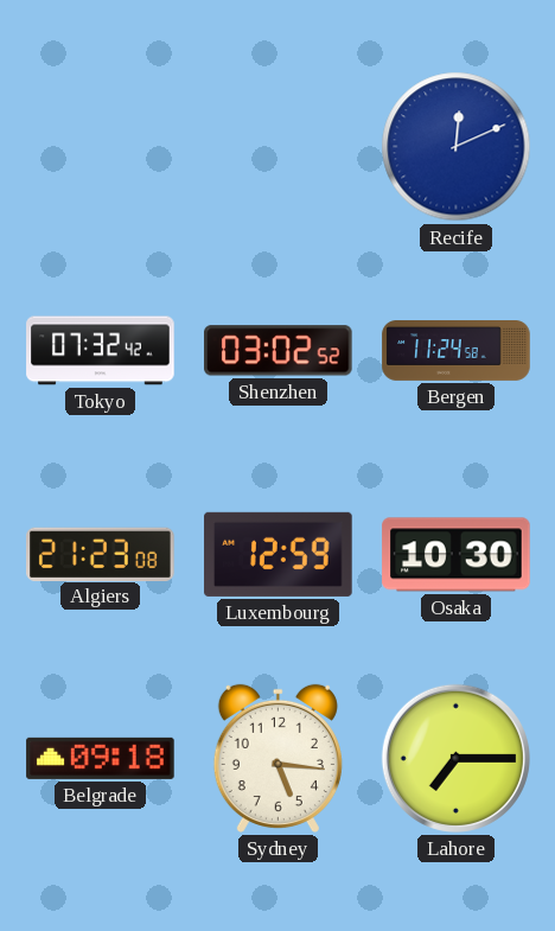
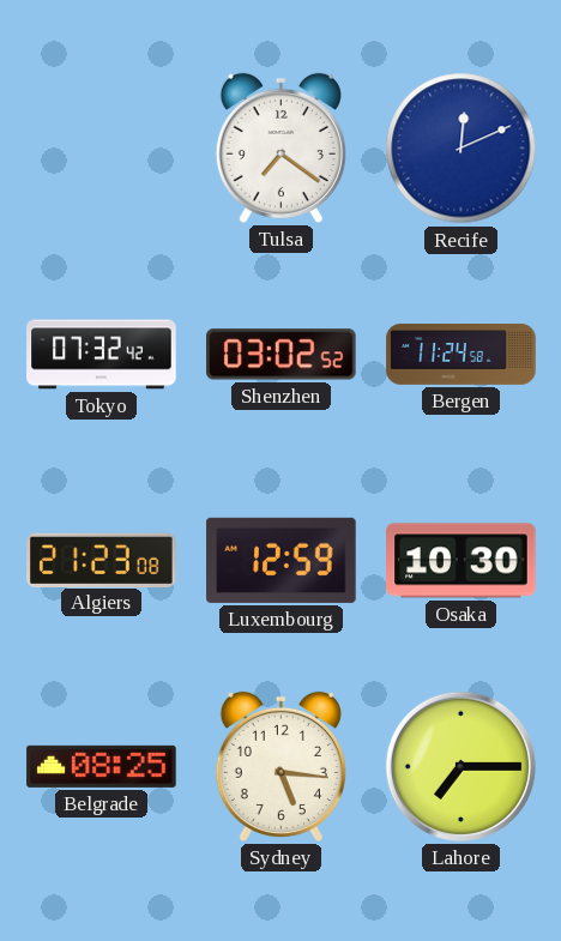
Tulsa: none -> 7:21 (280, 147)
Belgrade: 09:18 -> 08:25 (102, 766)
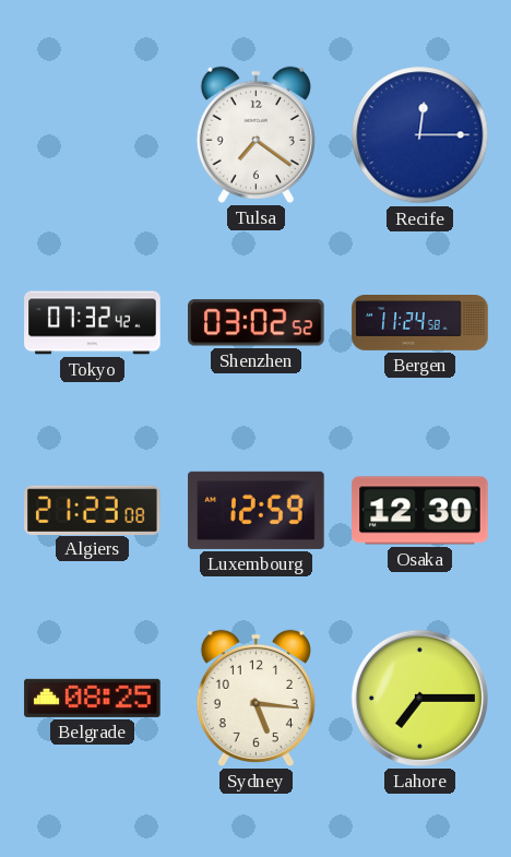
Recife: 12:11 -> 12:15 (420, 135)
Osaka: 10:30 -> 12:30 (420, 511)
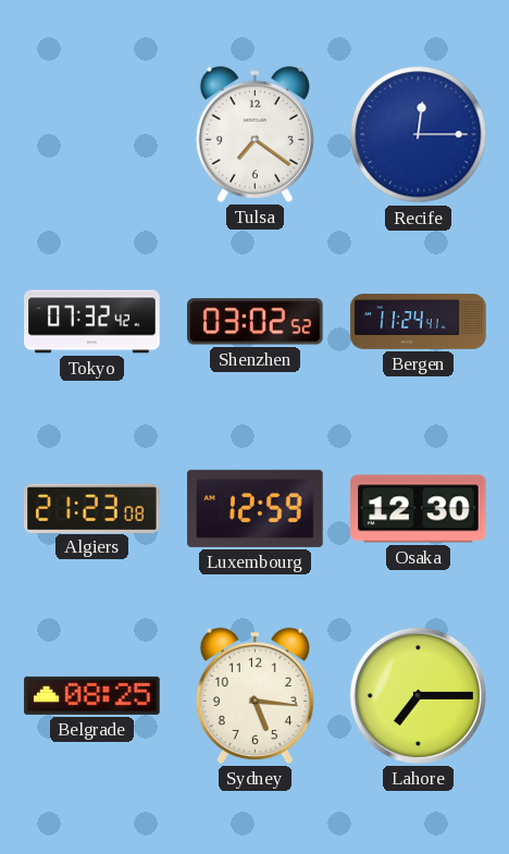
Bergen: 11:24:58 -> 11:24:41 (419, 322)
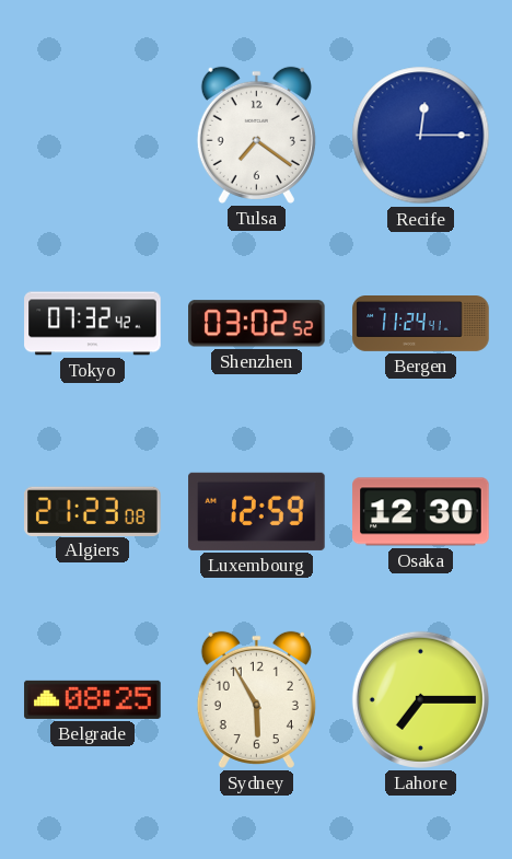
Sydney: 5:16 -> 5:55 (256, 699)
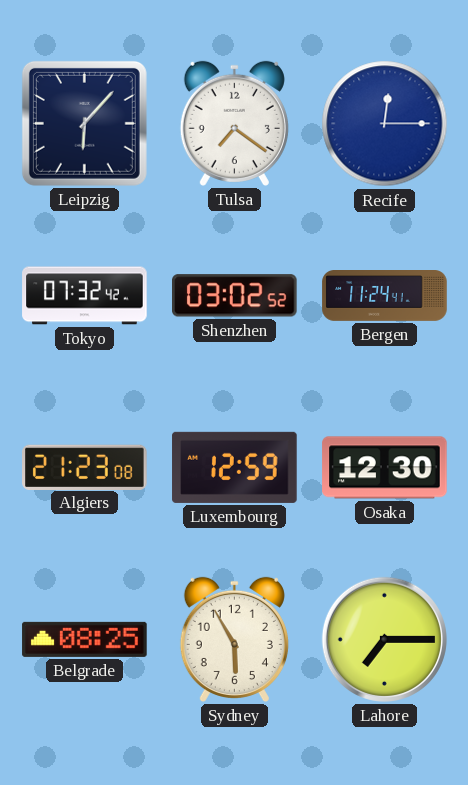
Leipzig: none -> 6:07 (84, 123)
